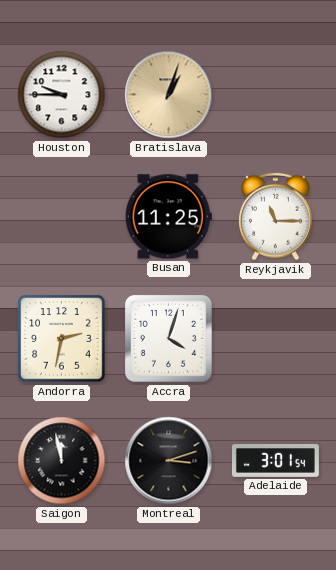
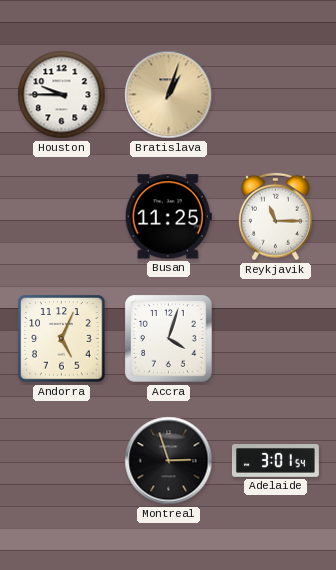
Andorra: 2:32 -> 5:04 (62, 339)
Saigon: 11:58 -> none (62, 461)
Montreal: 3:12 -> 2:57 (169, 461)
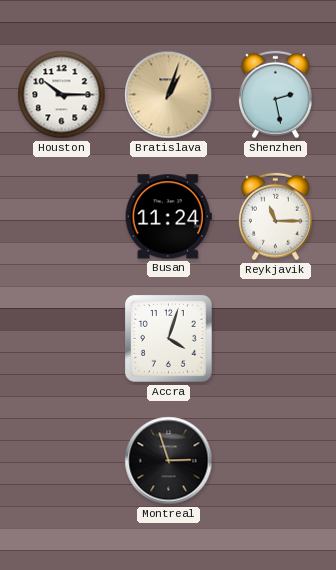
Houston: 9:45 -> 10:15 (62, 95)
Shenzhen: none -> 2:28 (276, 95)
Busan: 11:25 -> 11:24 (168, 217)
Andorra: 5:04 -> none (62, 339)
Adelaide: 3:01 -> none (275, 461)
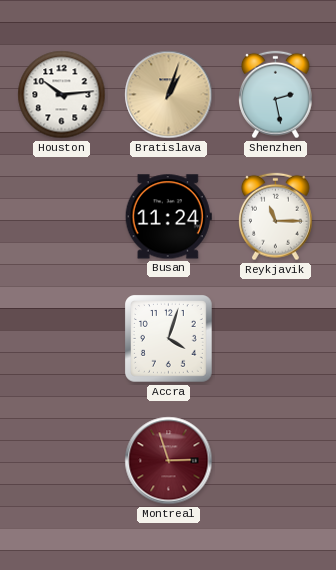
Houston: 10:15 -> 10:14 (62, 95)
Montreal dial: black -> burgundy (169, 461)
